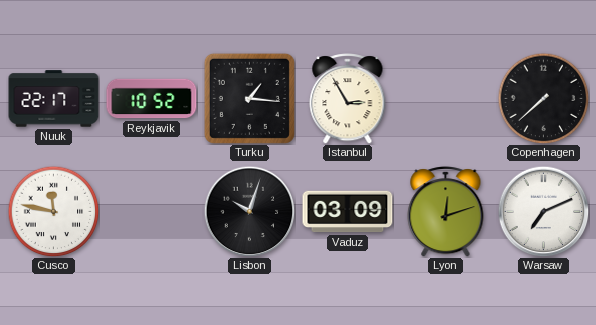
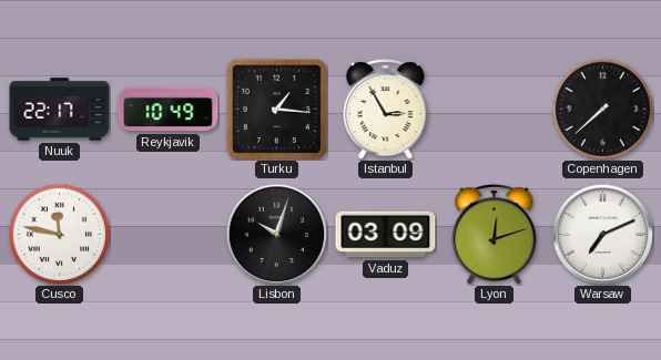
Reykjavik: 10:52 -> 10:49 (169, 110)
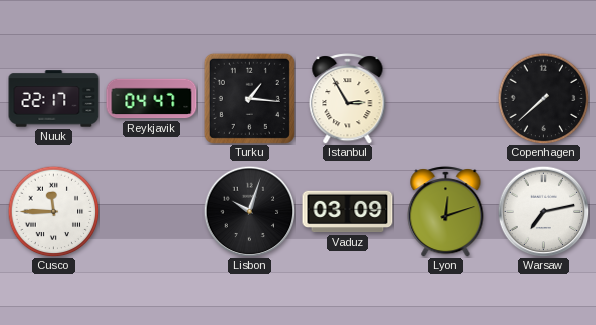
Reykjavik: 10:49 -> 04:47 (152, 99)
Cusco: 11:47 -> 11:45 (53, 211)
Warsaw: 7:11 -> 7:13 (543, 211)
